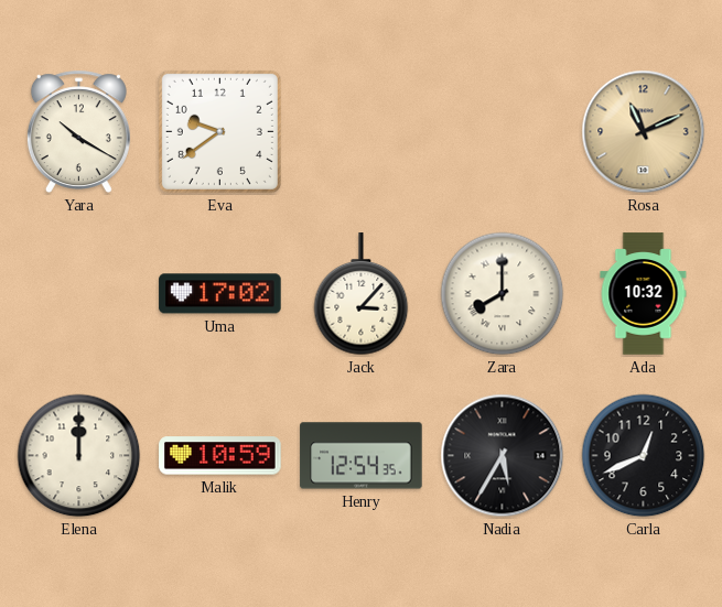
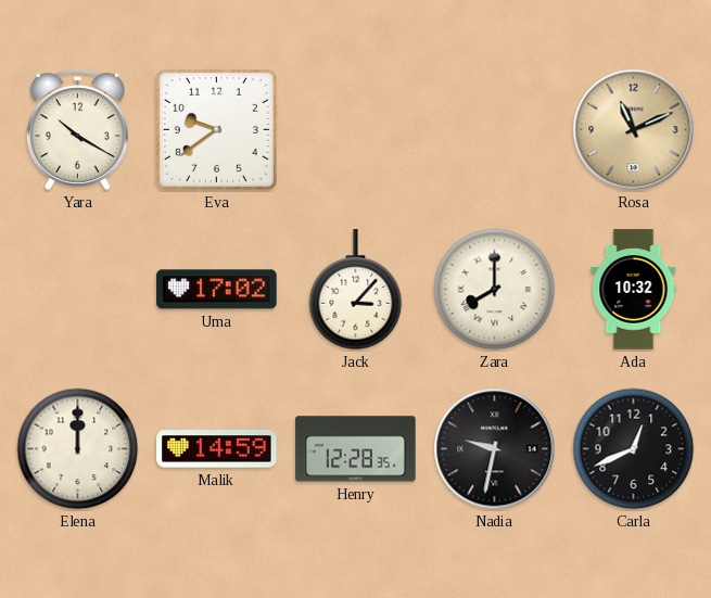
Malik: 10:59 -> 14:59 (217, 449)
Henry: 12:54 -> 12:28 (356, 449)
Nadia: 5:35 -> 9:32 (495, 449)
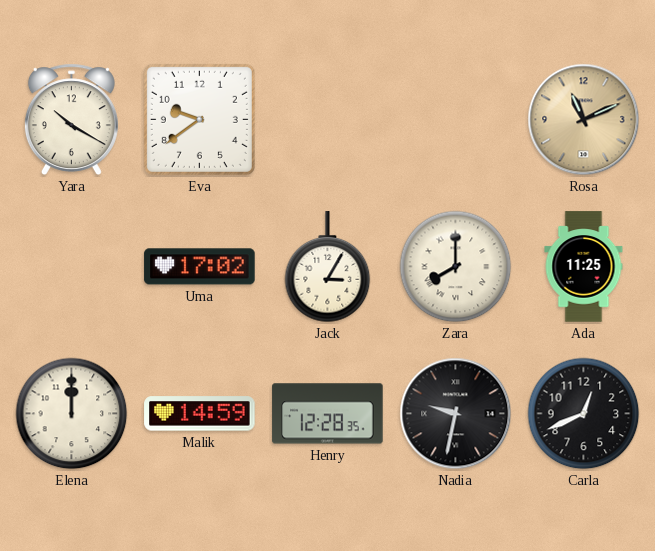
Jack: 3:07 -> 3:05 (328, 267)
Ada: 10:32 -> 11:25 (584, 267)
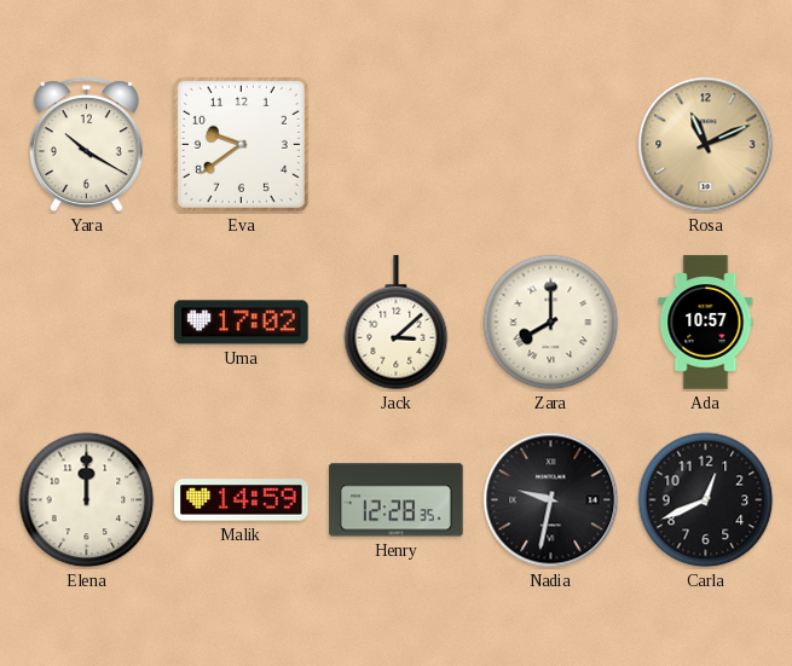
Jack: 3:05 -> 3:08 (397, 323)
Ada: 11:25 -> 10:57 (706, 323)
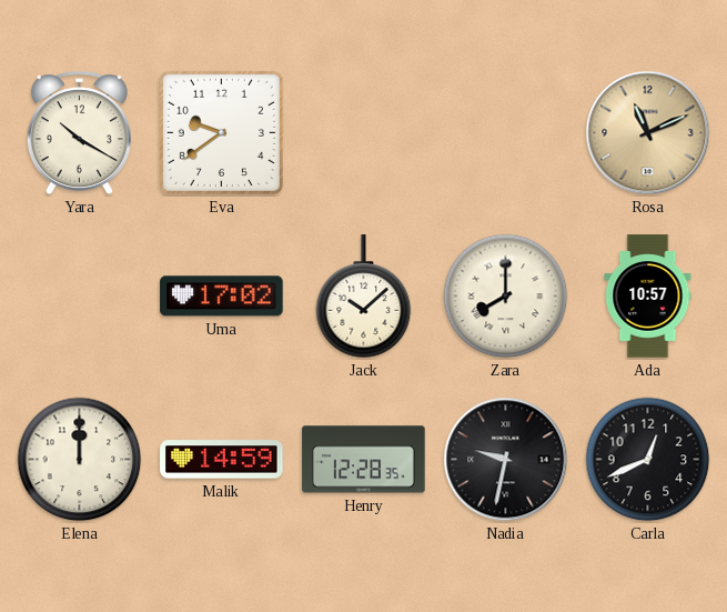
Jack: 3:08 -> 10:08 (364, 297)
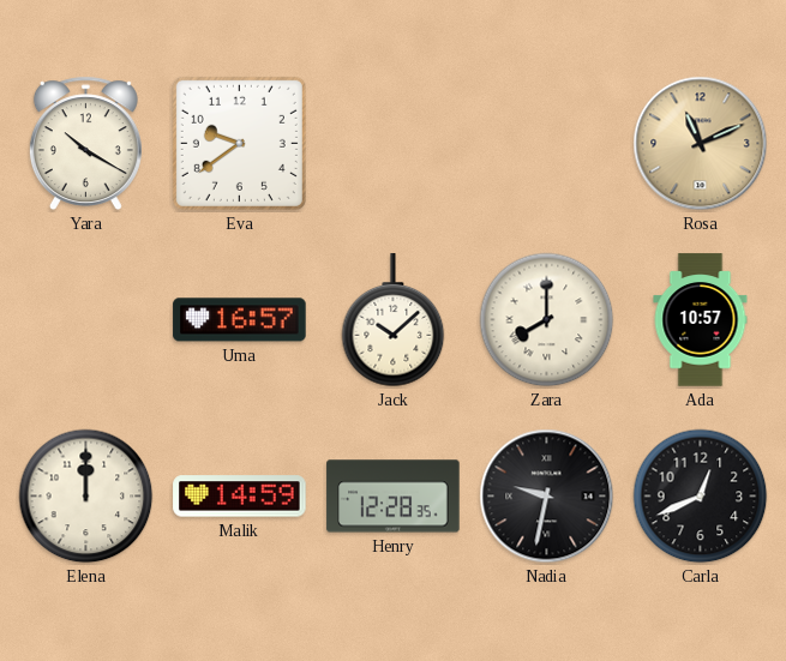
Uma: 17:02 -> 16:57 (240, 320)
